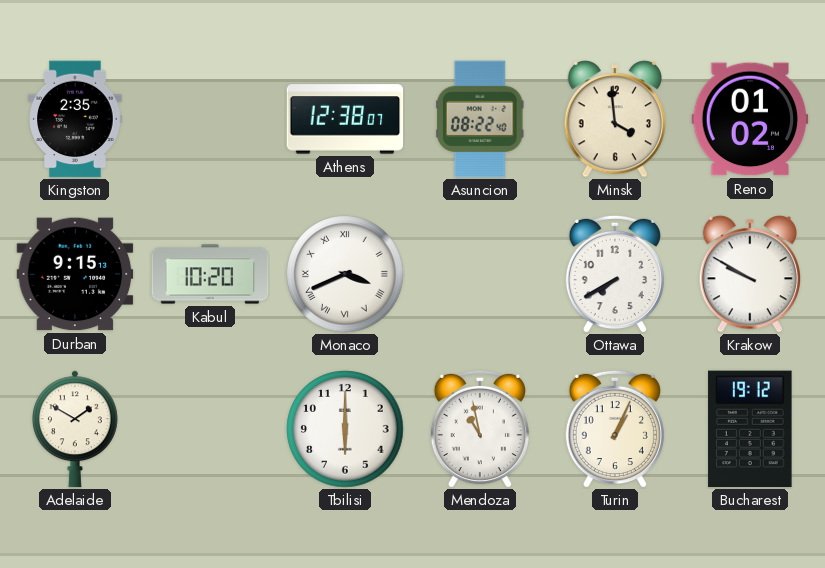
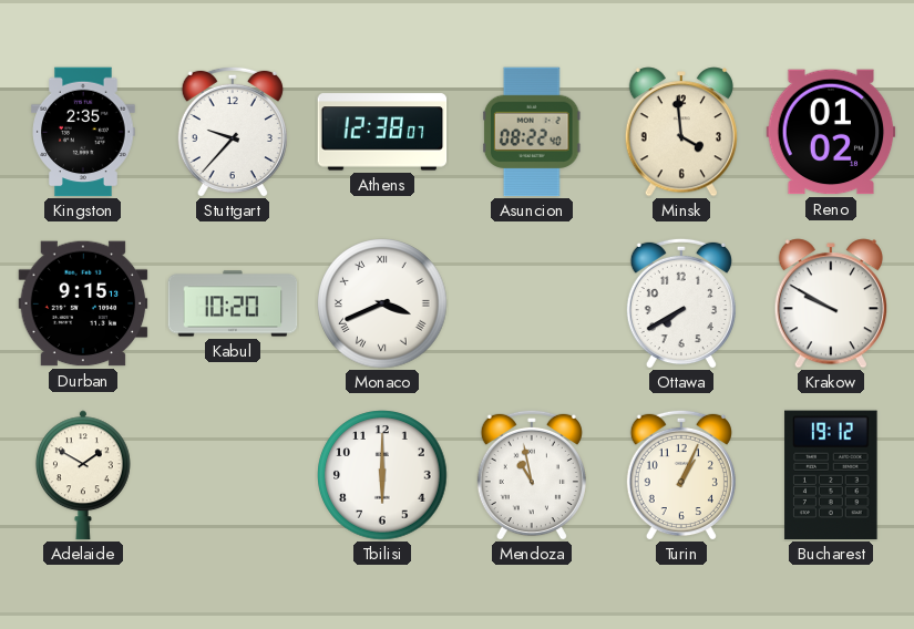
Stuttgart: none -> 9:37 (233, 132)
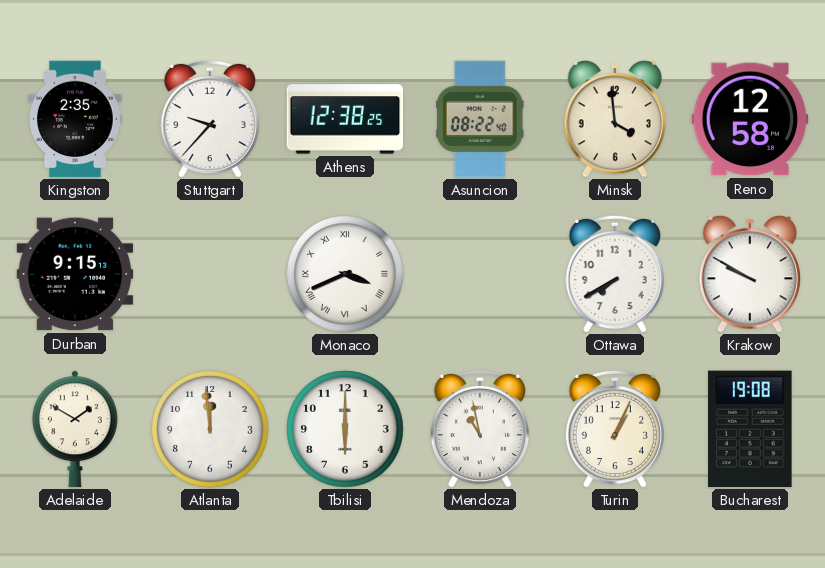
Athens: 12:38:07 -> 12:38:25 (345, 119)
Reno: 01:02 -> 12:58 (750, 119)
Kabul: 10:20 -> none (233, 303)
Atlanta: none -> 11:59 (210, 429)
Bucharest: 19:12 -> 19:08 (750, 429)
